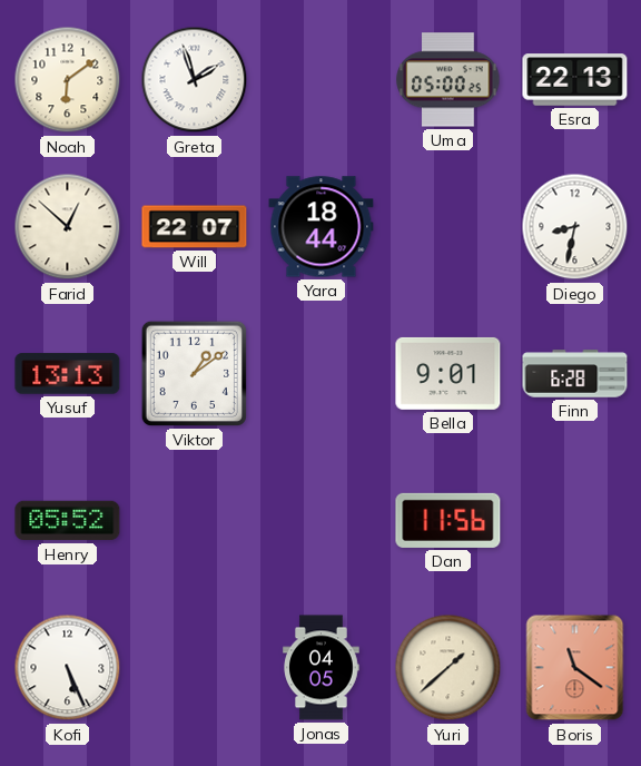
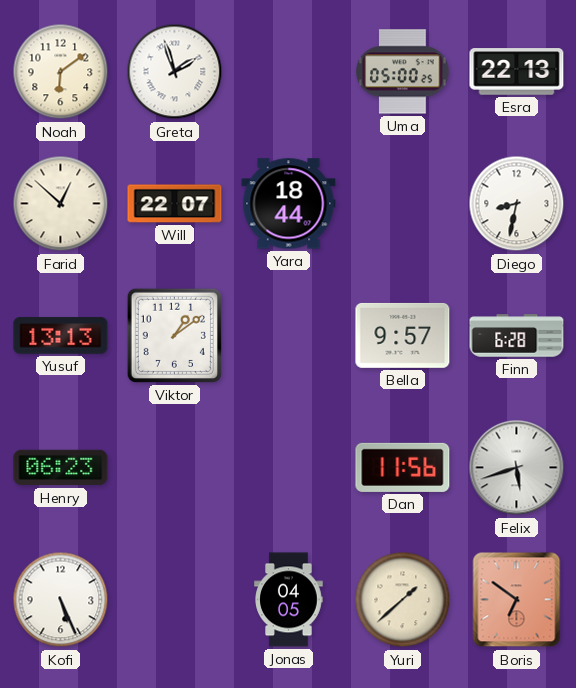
Bella: 9:01 -> 9:57 (403, 335)
Henry: 05:52 -> 06:23 (61, 468)
Felix: none -> 5:42 (517, 468)
Boris: 11:21 -> 6:51 (517, 600)
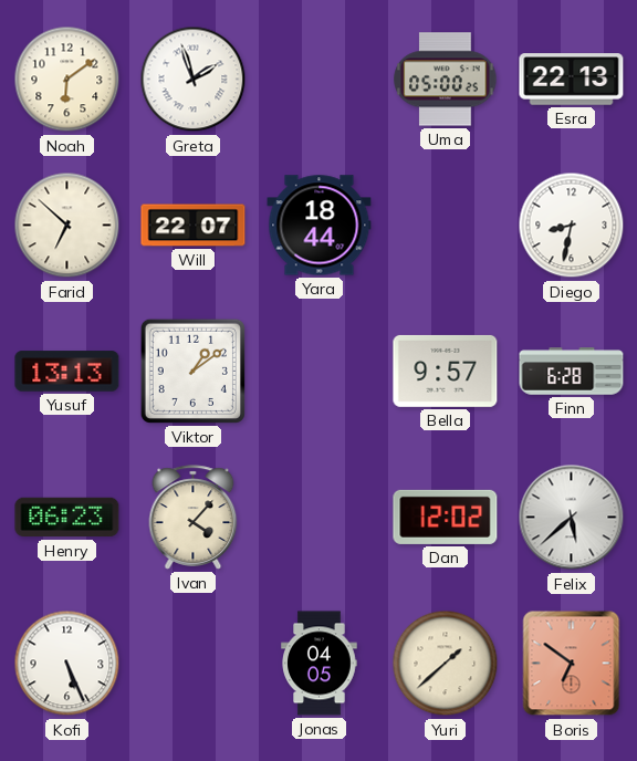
Farid: 12:52 -> 6:52 (67, 226)
Ivan: none -> 4:07 (194, 518)
Dan: 11:56 -> 12:02 (446, 517)
Felix: 5:42 -> 5:38 (572, 518)
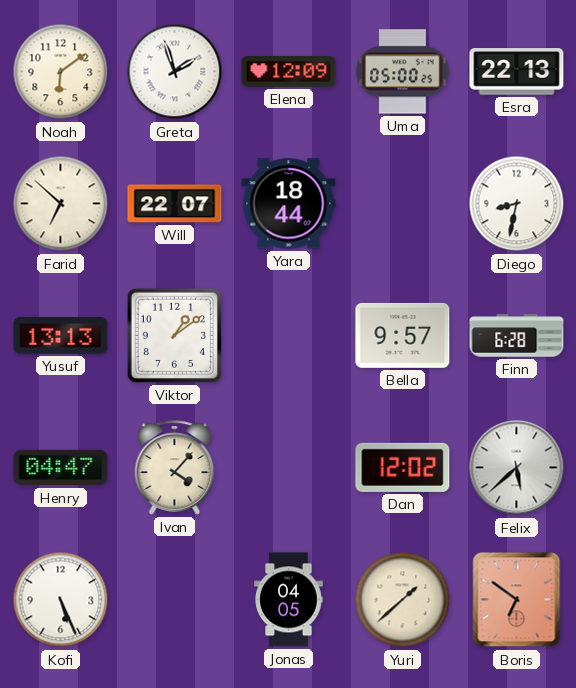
Elena: none -> 12:09 (289, 72)
Henry: 06:23 -> 04:47 (61, 468)
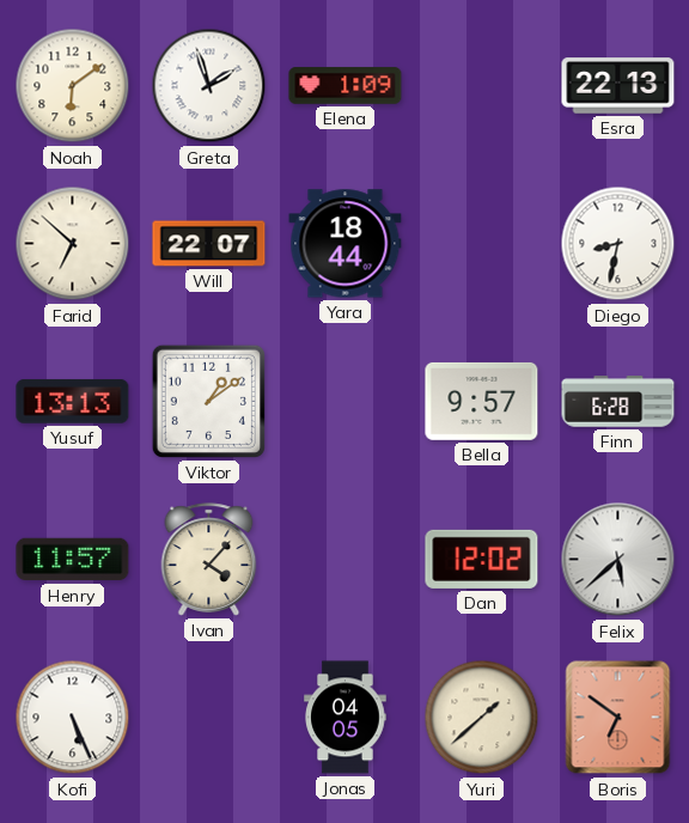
Elena: 12:09 -> 1:09 (346, 86)
Uma: 05:00 -> none (403, 72)
Henry: 04:47 -> 11:57 (73, 560)
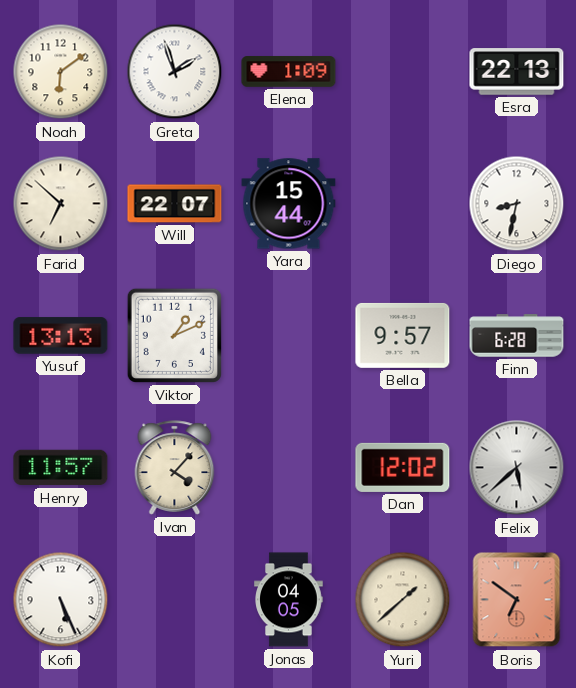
Yara: 18:44 -> 15:44 (289, 204)
Viktor: 1:09 -> 1:11 (174, 335)
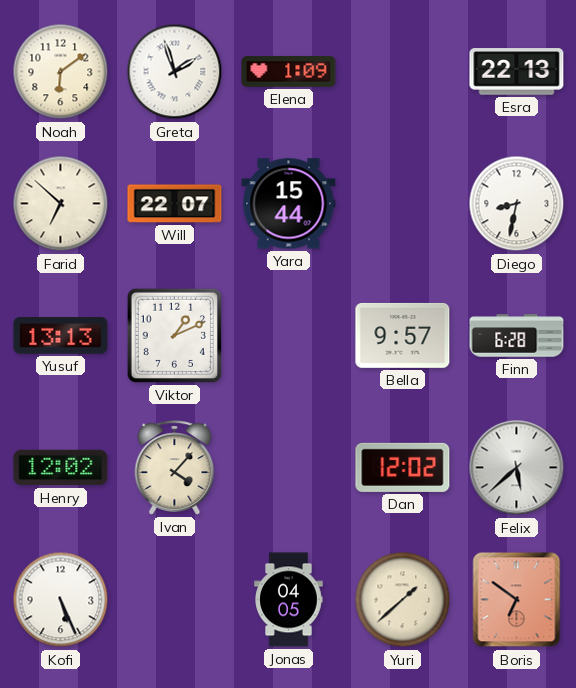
Henry: 11:57 -> 12:02 (61, 468)
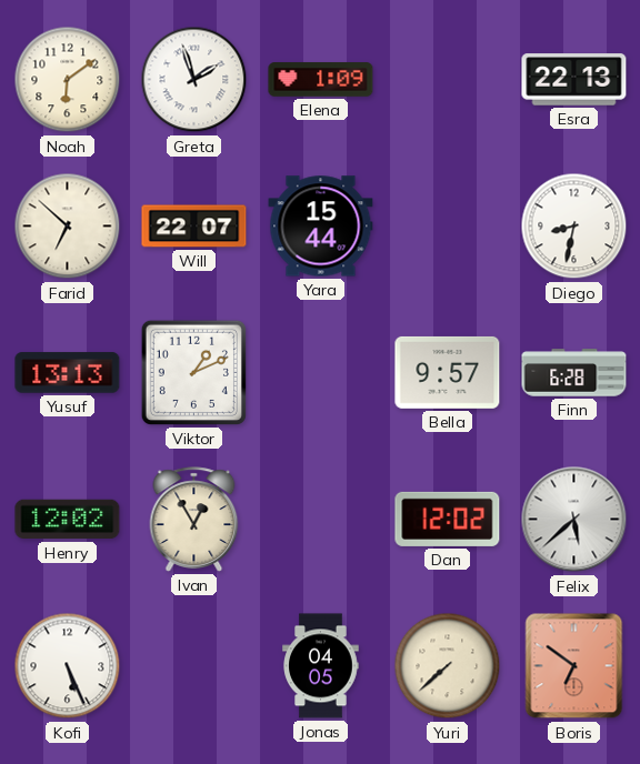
Ivan: 4:07 -> 12:55 (194, 520)
Yuri: 1:38 -> 7:38 (448, 666)
